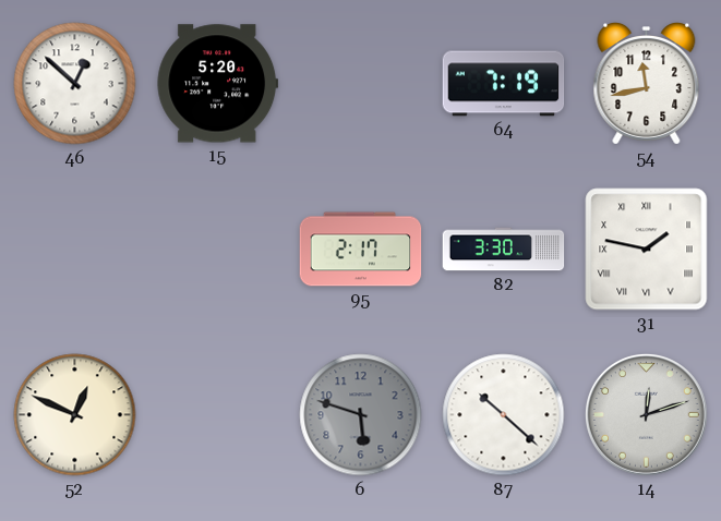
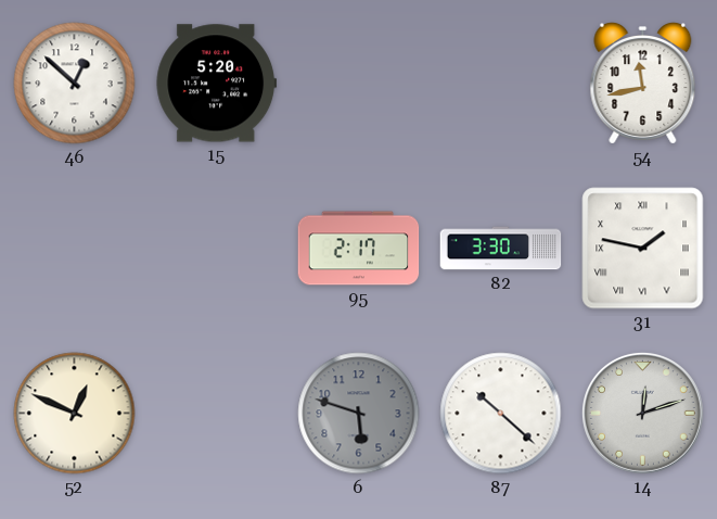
64: 7:19 -> none (504, 84)
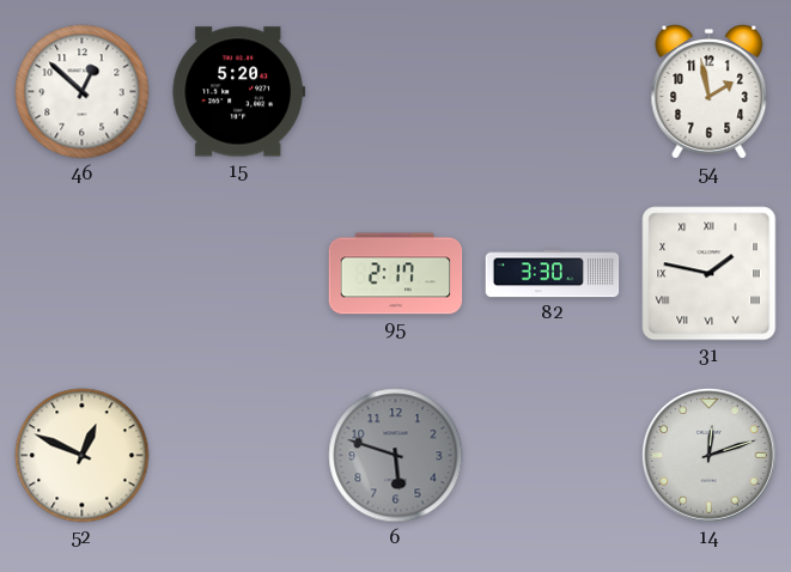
54: 11:43 -> 1:58 (710, 92)
87: 10:22 -> none (501, 414)
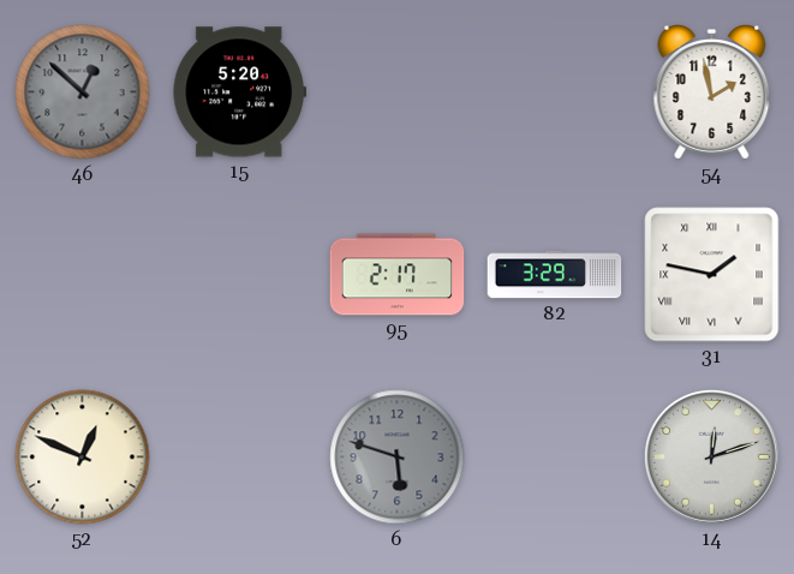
46 dial: white -> grey (83, 92)
82: 3:30 -> 3:29 (555, 275)
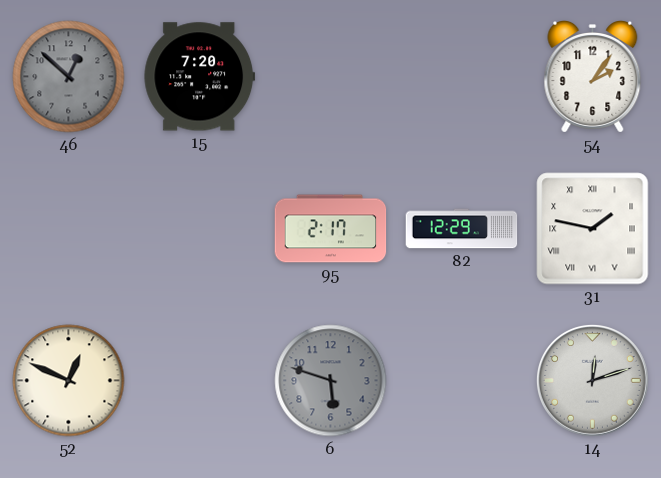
15: 5:20 -> 7:20 (200, 77)
54: 1:58 -> 2:06 (593, 77)
82: 3:29 -> 12:29 (462, 229)
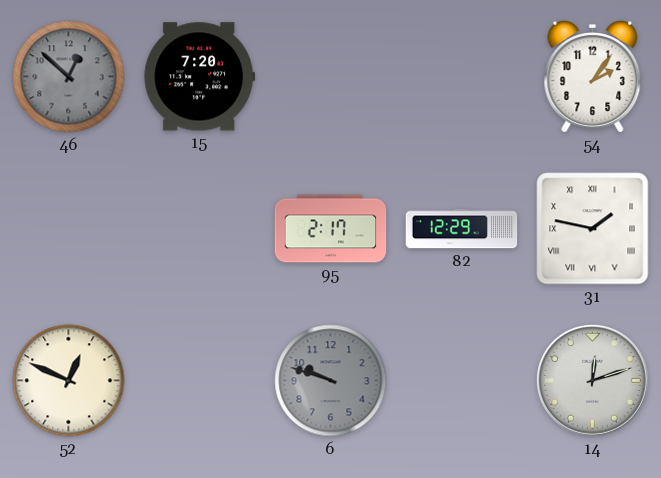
6: 5:48 -> 9:48 (331, 381)
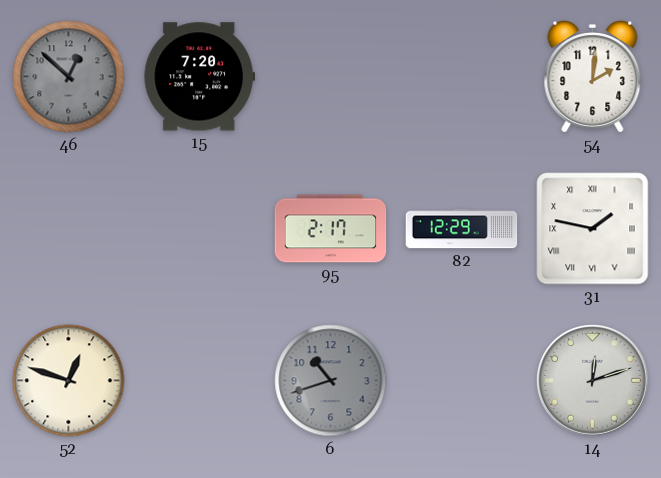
54: 2:06 -> 2:01 (593, 77)
52: 12:49 -> 12:48 (69, 381)
6: 9:48 -> 10:42 (331, 381)
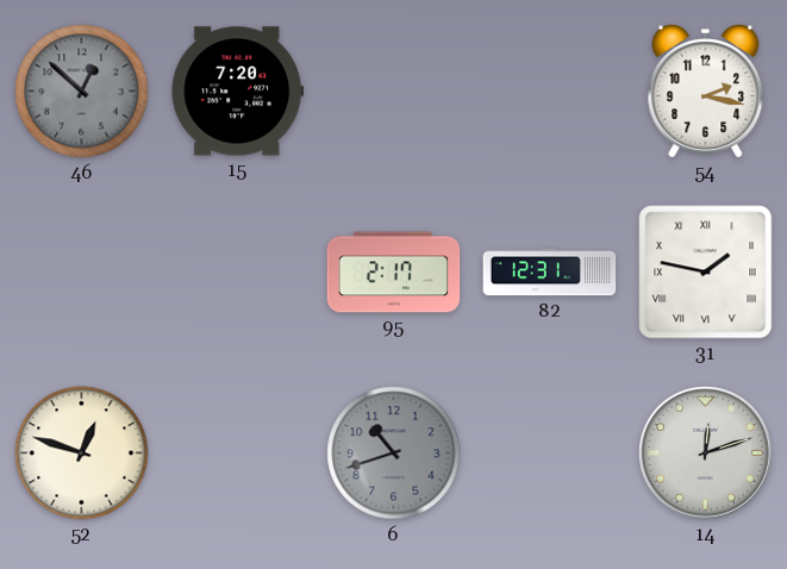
54: 2:01 -> 2:17 (706, 92)
82: 12:29 -> 12:31 (550, 273)
